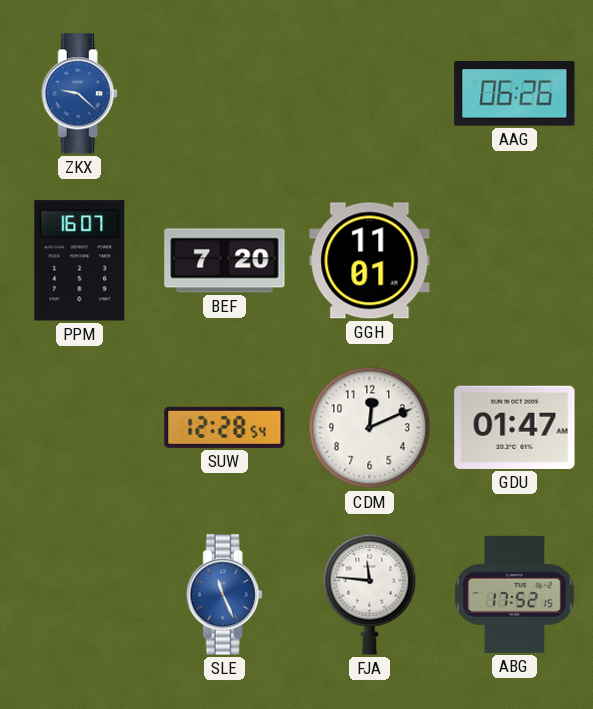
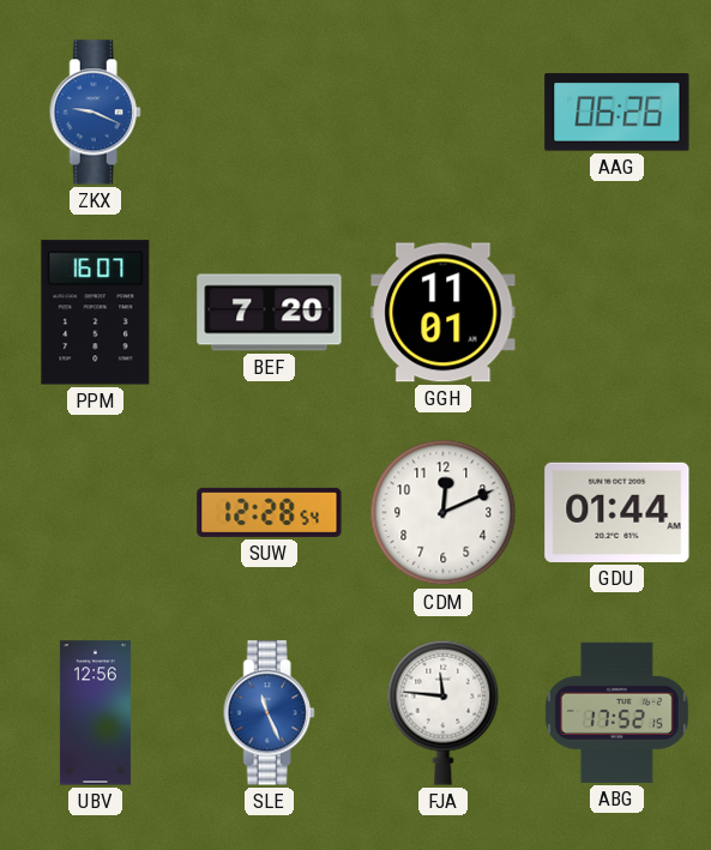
ZKX: 9:22 -> 9:19 (95, 113)
GDU: 01:47 -> 01:44 (617, 512)
UBV: none -> 12:56 (95, 713)
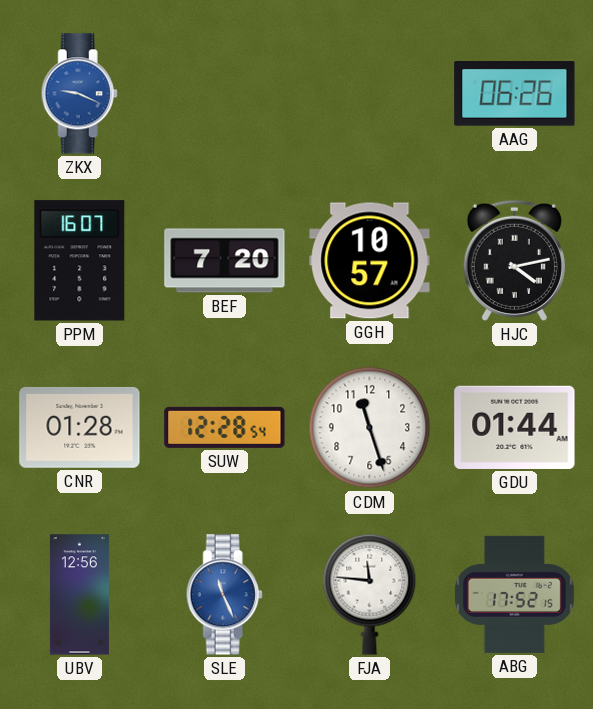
GGH: 11:01 -> 10:57 (370, 261)
HJC: none -> 4:13 (514, 260)
CNR: none -> 01:28 (80, 427)
CDM: 12:11 -> 11:27 (370, 428)
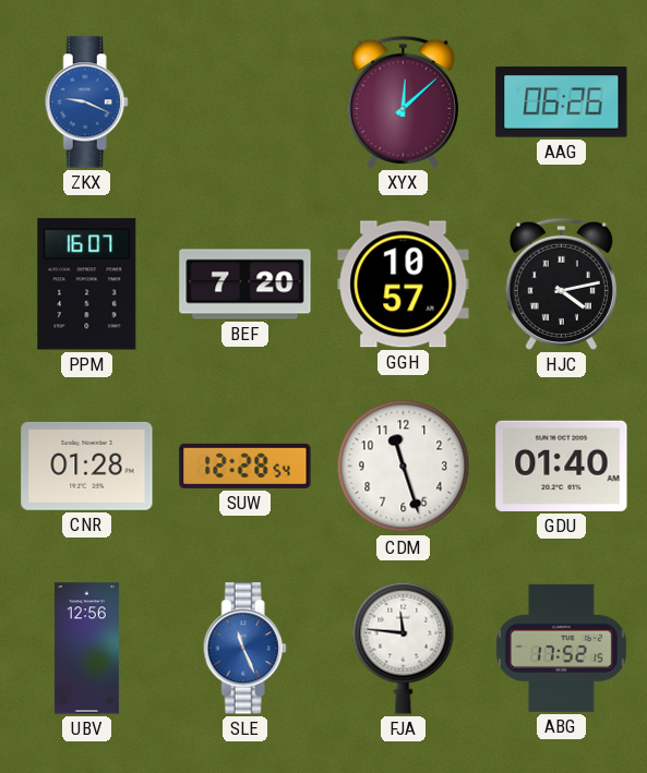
XYX: none -> 12:08 (403, 101)
GDU: 01:44 -> 01:40 (562, 466)
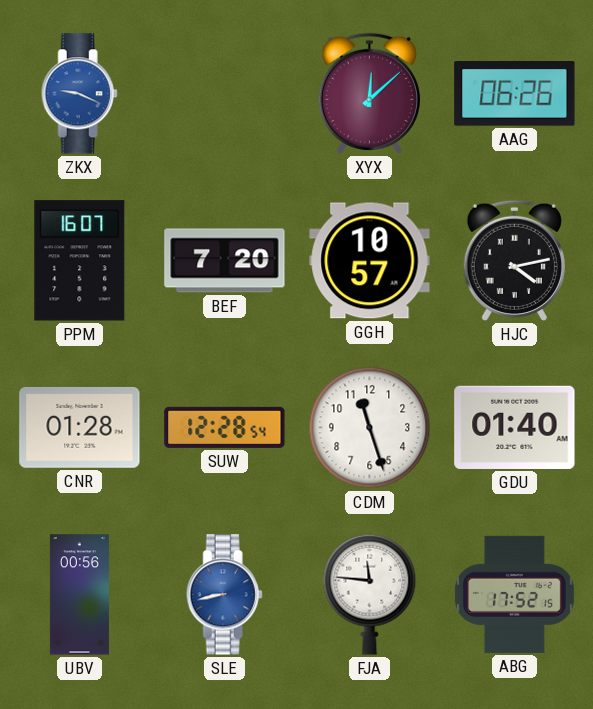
UBV: 12:56 -> 00:56 (79, 595)
SLE: 11:26 -> 8:43 (224, 595)
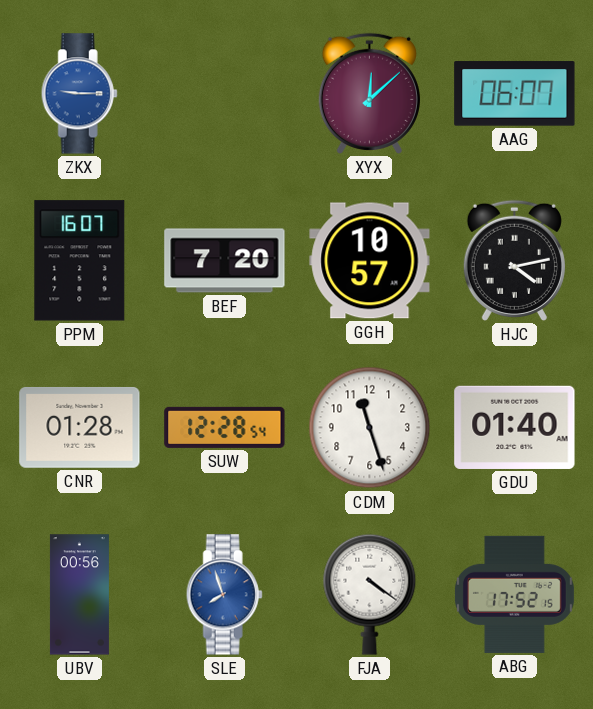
ZKX: 9:19 -> 9:15 (79, 94)
AAG: 06:26 -> 06:07 (515, 94)
SLE: 8:43 -> 7:57 (224, 595)
FJA: 11:46 -> 4:21 (370, 594)
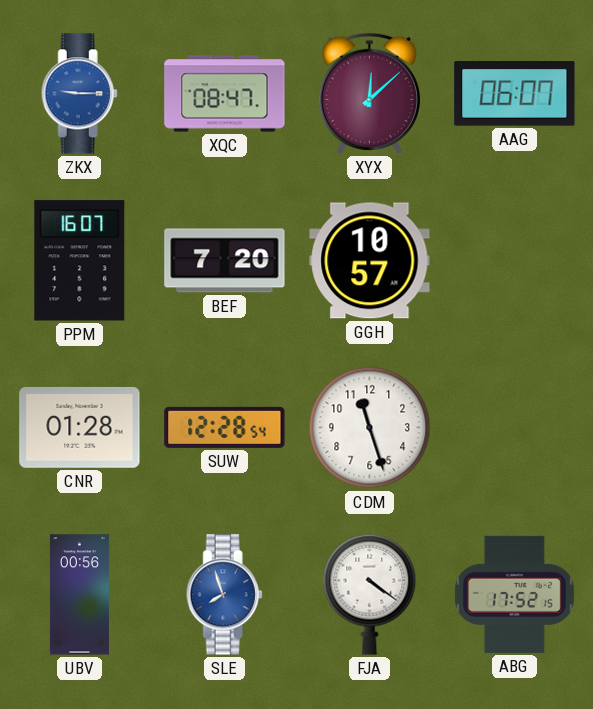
XQC: none -> 08:47 (225, 94)
HJC: 4:13 -> none (514, 260)
GDU: 01:40 -> none (515, 427)
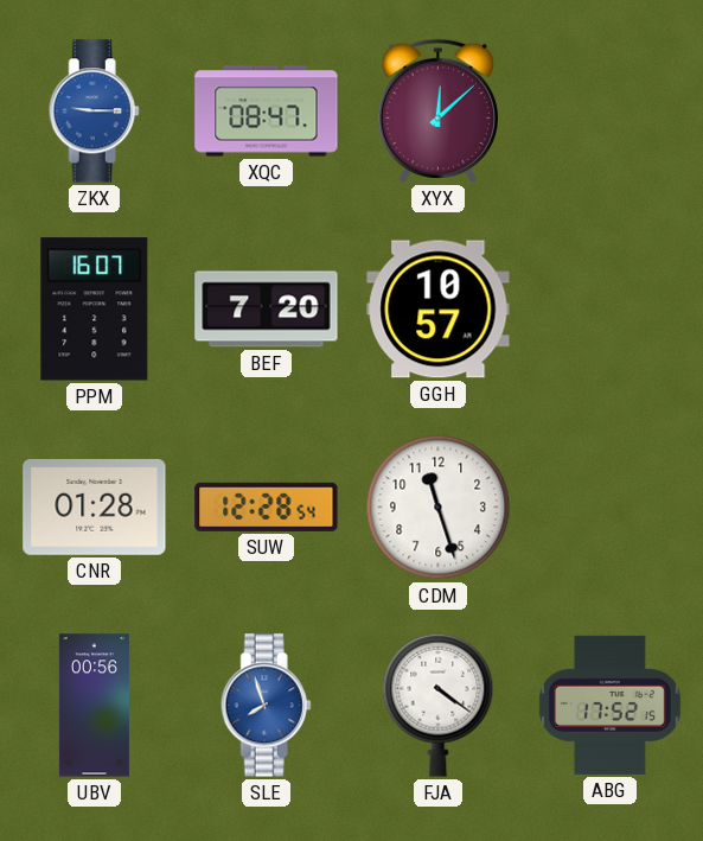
AAG: 06:07 -> none (515, 94)
